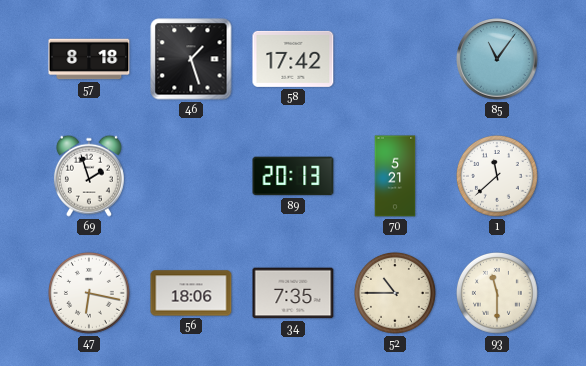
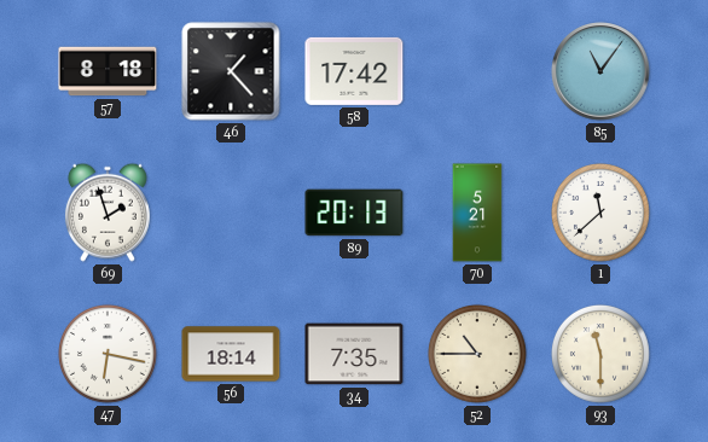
46: 1:27 -> 1:23 (231, 71)
56: 18:06 -> 18:14 (231, 354)
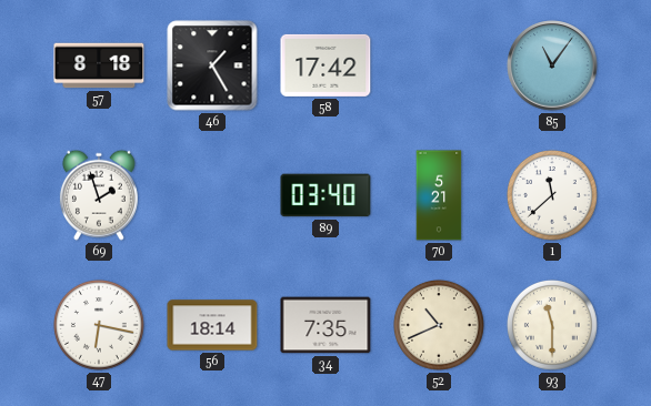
46: 1:23 -> 1:25 (212, 65)
89: 20:13 -> 03:40 (325, 195)
52: 10:45 -> 10:41 (439, 325)
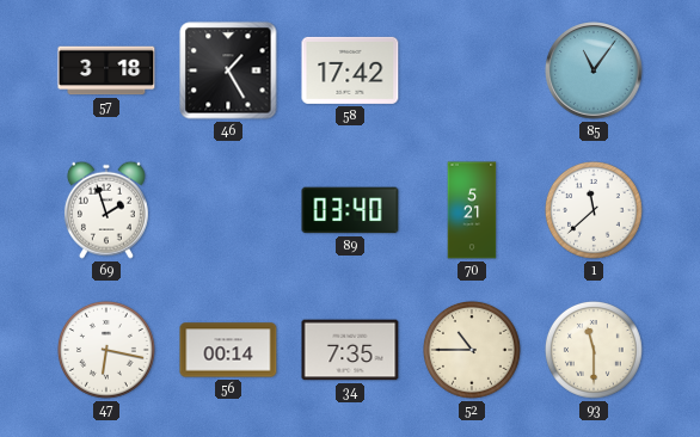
57: 8:18 -> 3:18 (106, 70)
56: 18:14 -> 00:14 (228, 350)
52: 10:41 -> 10:45 (472, 350)
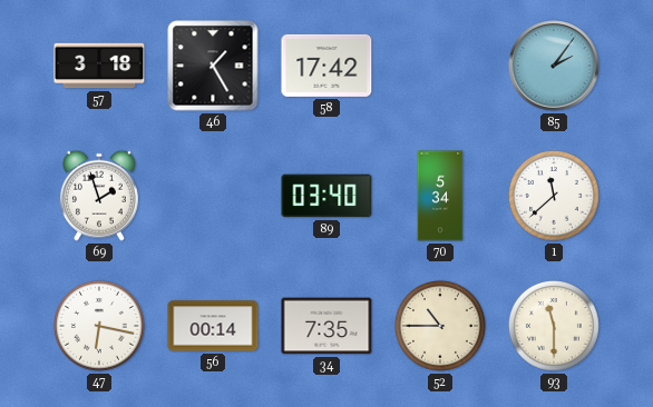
85: 11:06 -> 2:06 (554, 66)
70: 5:21 -> 5:34 (440, 196)
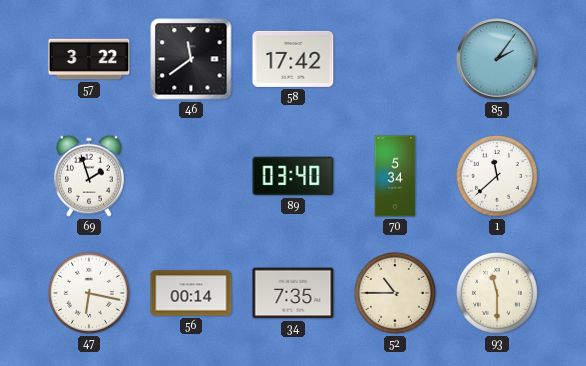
57: 3:18 -> 3:22 (89, 59)
46: 1:25 -> 11:39 (191, 59)
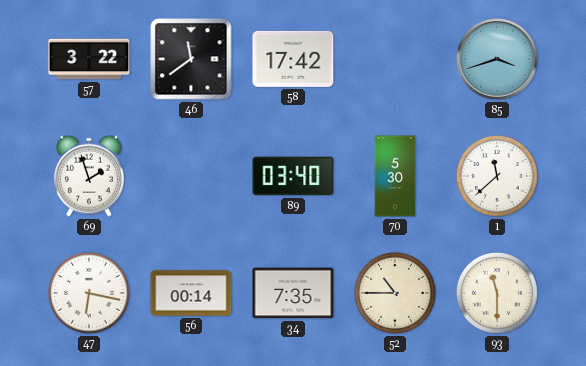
85: 2:06 -> 3:42 (497, 59)
70: 5:34 -> 5:30 (395, 176)
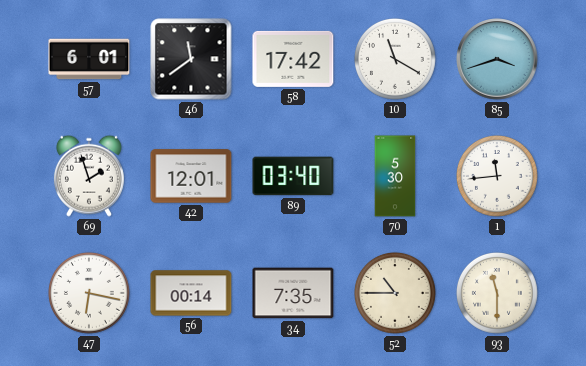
57: 3:22 -> 6:01 (89, 59)
10: none -> 11:20 (395, 59)
42: none -> 12:01 (191, 176)
1: 11:38 -> 11:44 (497, 176)
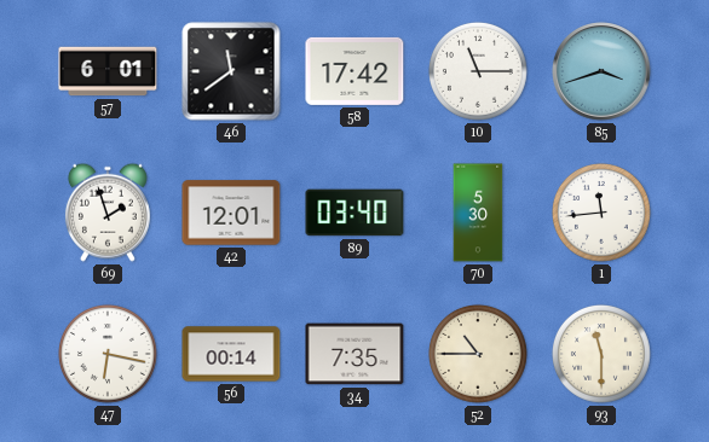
10: 11:20 -> 11:15 (478, 71)
